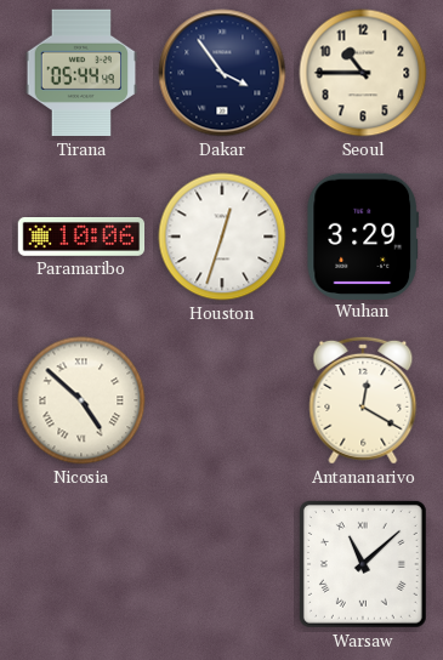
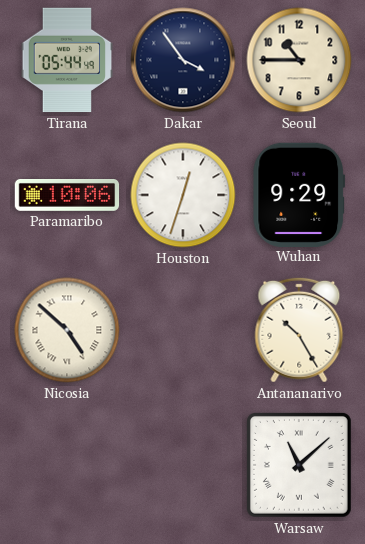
Wuhan: 3:29 -> 9:29 (299, 194)
Antananarivo: 12:20 -> 10:25 (299, 330)
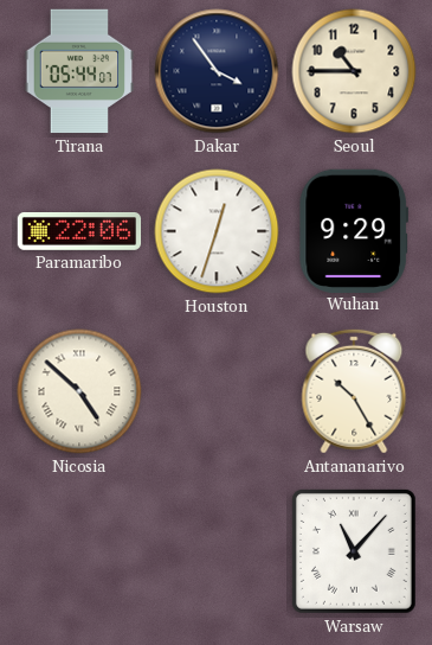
Tirana: 05:44:49 -> 05:44:07 (79, 71)
Paramaribo: 10:06 -> 22:06 (79, 232)
Warsaw: 11:08 -> 11:07 (354, 551)
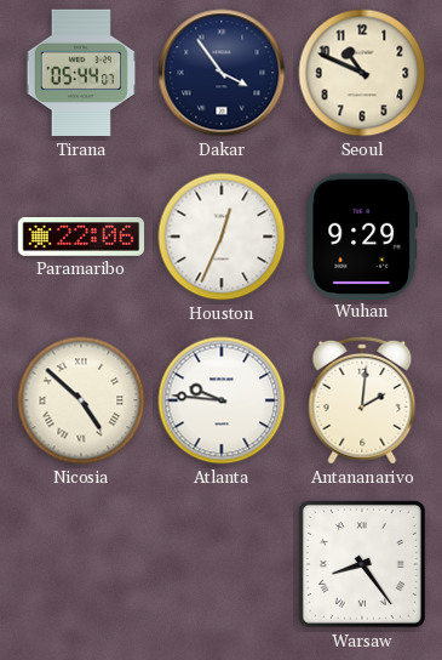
Seoul: 10:45 -> 10:49 (362, 73)
Houston: 12:33 -> 12:34 (222, 237)
Atlanta: none -> 9:46 (222, 400)
Antananarivo: 10:25 -> 2:01 (362, 400)
Warsaw: 11:07 -> 8:24 (362, 564)
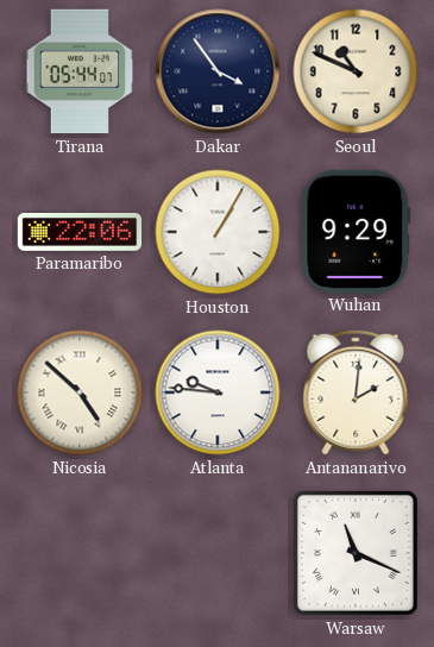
Houston: 12:34 -> 1:05 (218, 232)
Warsaw: 8:24 -> 11:19 (356, 553)
